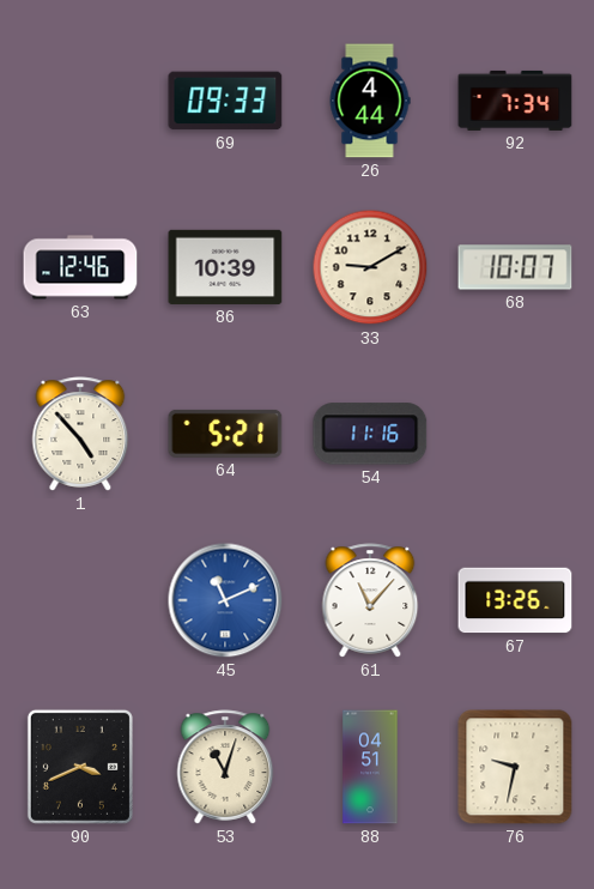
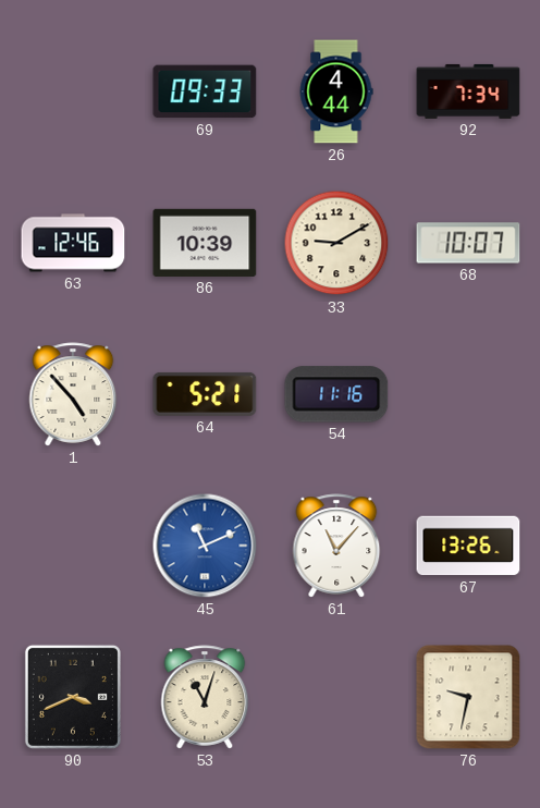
88: 04:51 -> none (370, 767)
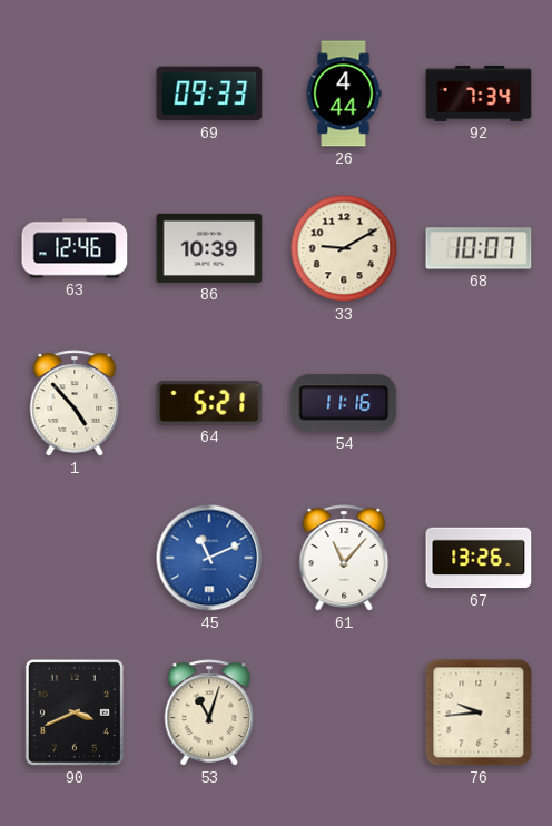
76: 9:32 -> 9:44 (479, 712)
